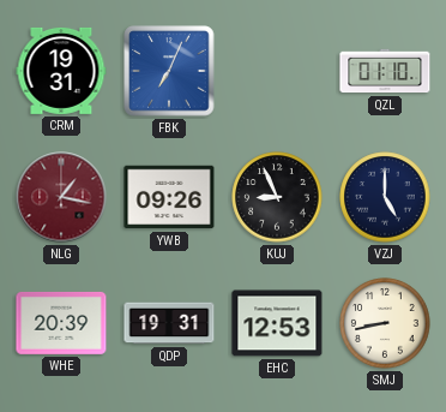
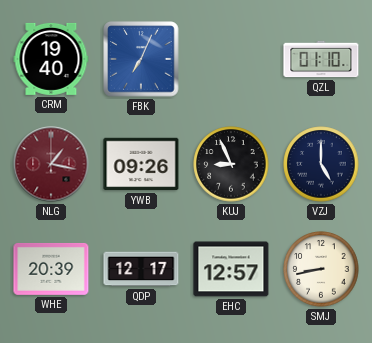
CRM: 19:31 -> 19:40 (51, 59)
QDP: 19:31 -> 12:17 (141, 269)
EHC: 12:53 -> 12:57 (231, 269)
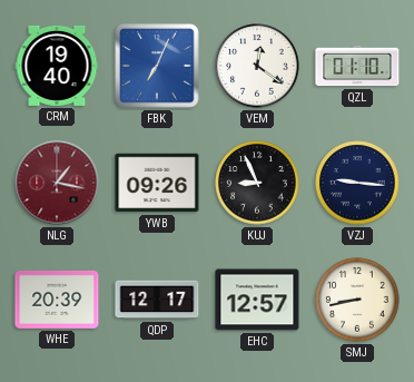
VEM: none -> 12:21 (257, 66)
VZJ: 5:00 -> 9:16 (357, 183)
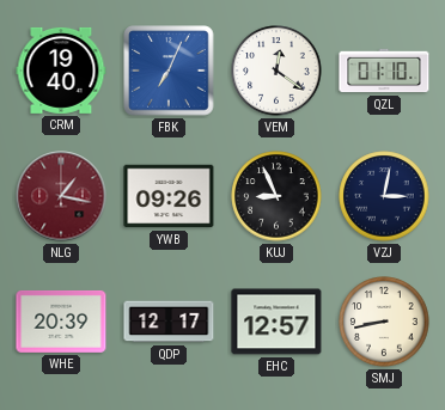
VZJ: 9:16 -> 3:02 (384, 196)
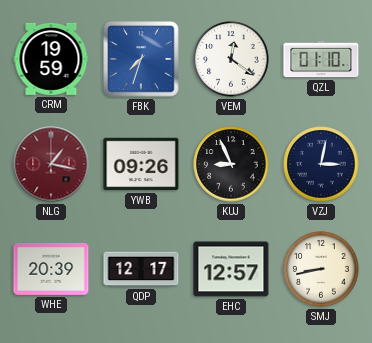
CRM: 19:40 -> 19:59 (51, 59)
FBK: 7:04 -> 7:33 (141, 59)
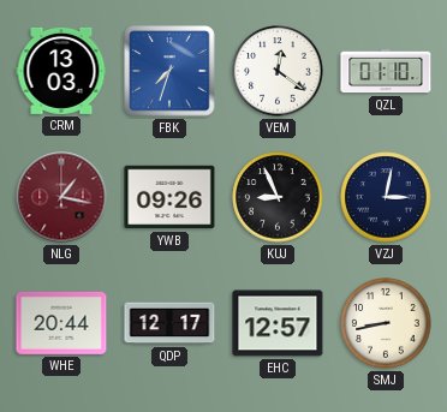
CRM: 19:59 -> 13:03 (61, 71)
WHE: 20:39 -> 20:44 (61, 323)
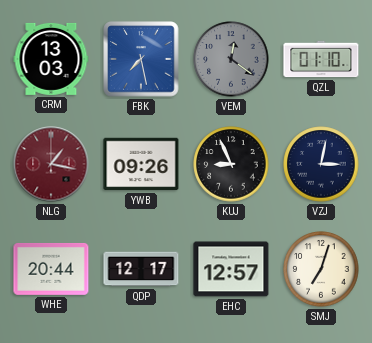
FBK: 7:33 -> 7:28 (141, 59)
VEM dial: white -> grey (231, 59)
SMJ: 8:43 -> 7:03 (321, 269)
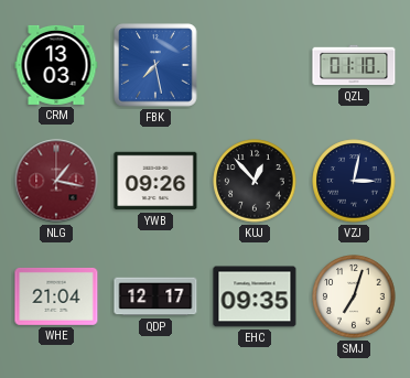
VEM: 12:21 -> none (231, 59)
KUJ: 8:56 -> 12:53 (255, 181)
WHE: 20:44 -> 21:04 (56, 296)
EHC: 12:57 -> 09:35 (255, 296)
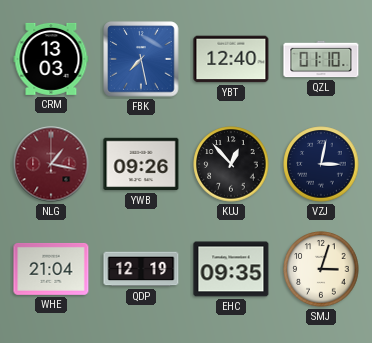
YBT: none -> 12:40 (231, 59)
QDP: 12:17 -> 12:19 (141, 269)
SMJ: 7:03 -> 3:03 (321, 269)
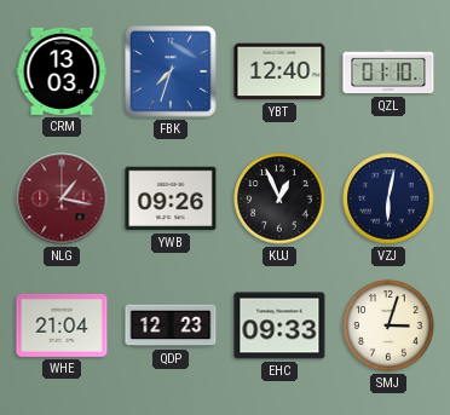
FBK: 7:28 -> 7:33 (171, 71)
KUJ: 12:53 -> 12:56 (279, 198)
VZJ: 3:02 -> 6:02 (388, 198)
QDP: 12:19 -> 12:23 (171, 325)
EHC: 09:35 -> 09:33 (279, 325)
